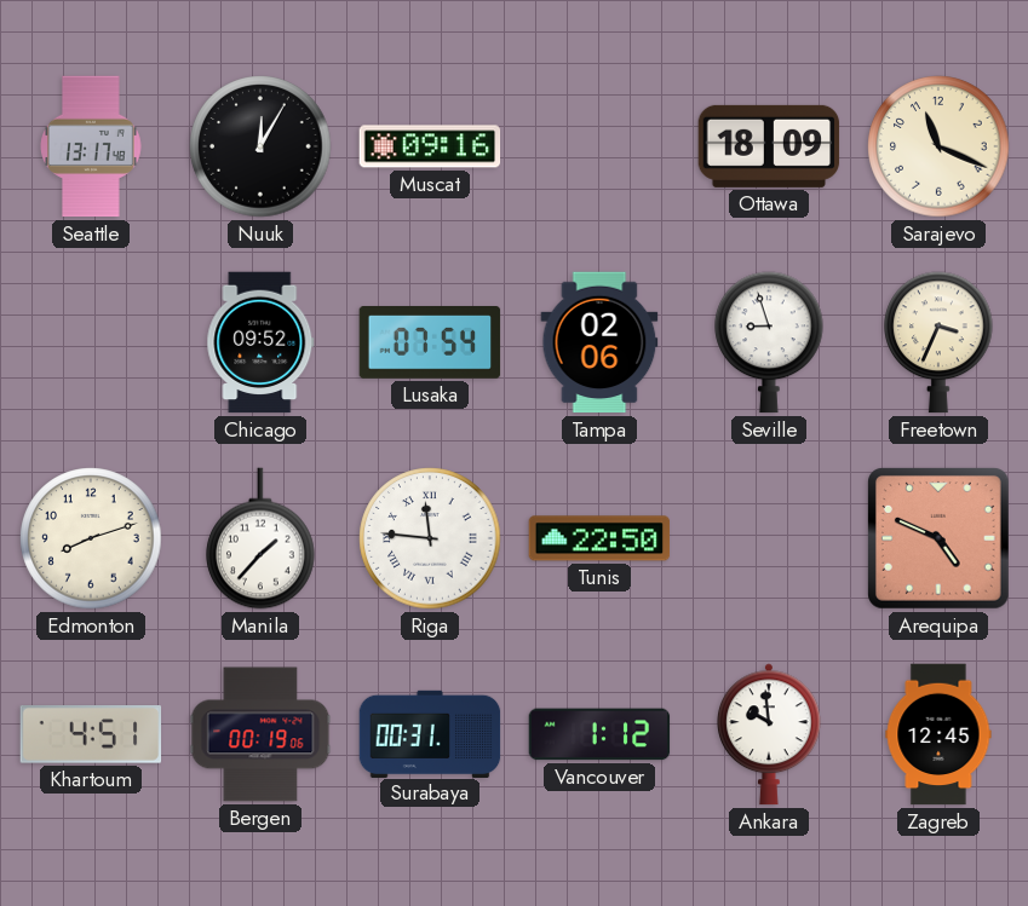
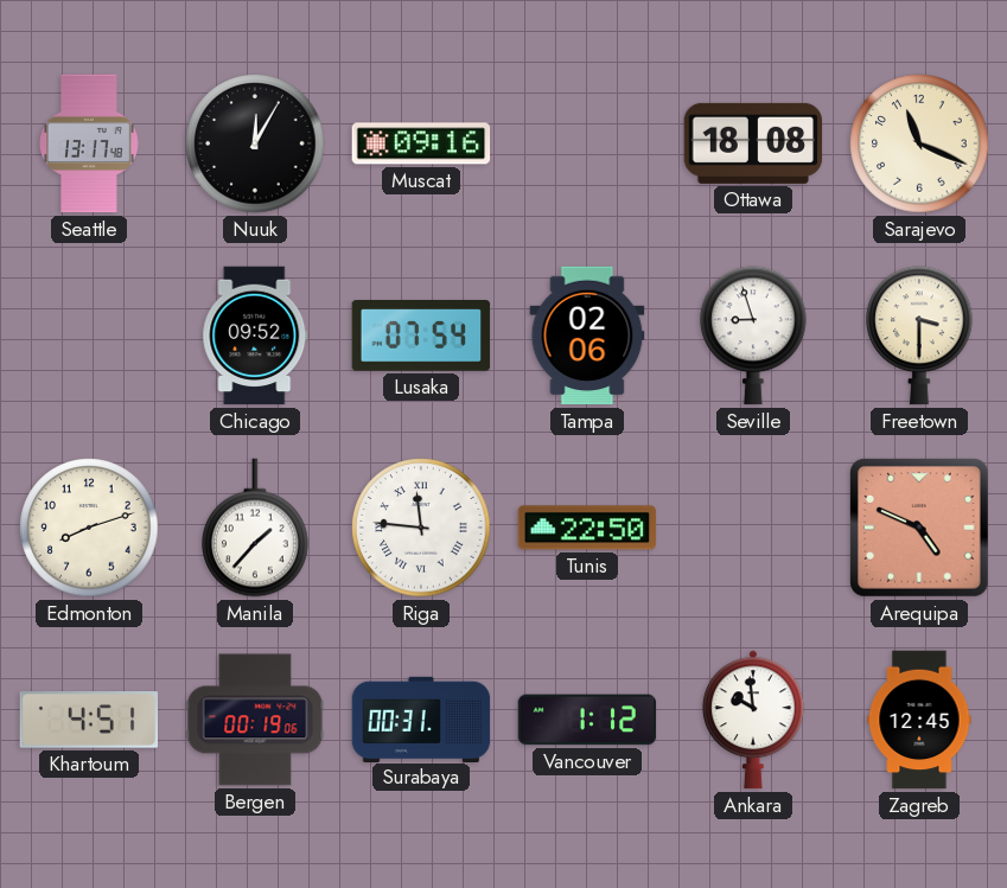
Ottawa: 18:09 -> 18:08 (753, 143)
Freetown: 3:34 -> 3:30 (919, 336)
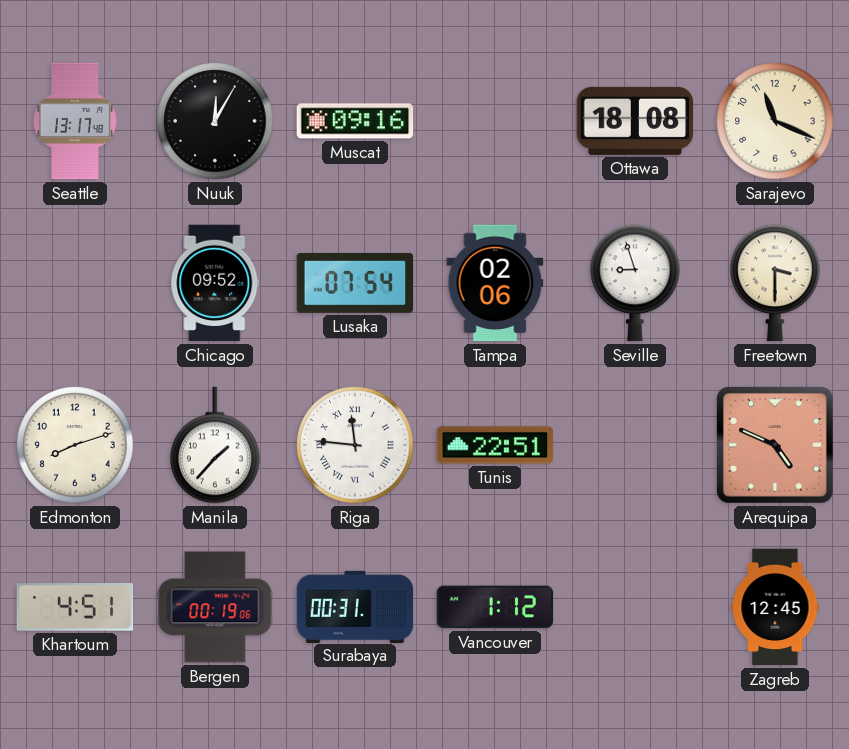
Tunis: 22:50 -> 22:51 (495, 445)
Ankara: 9:59 -> none (754, 720)
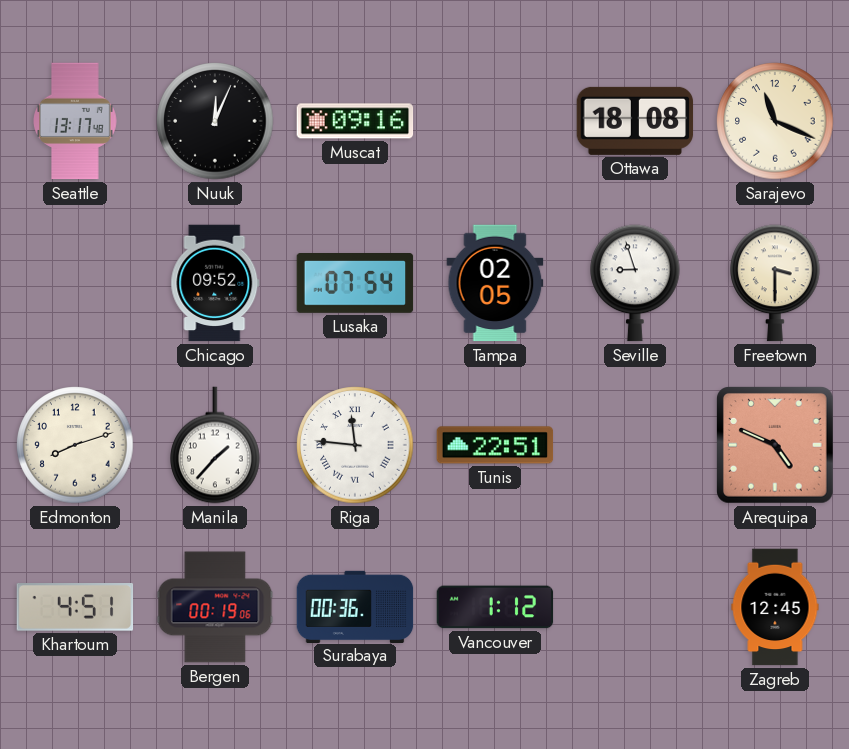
Nuuk: 12:05 -> 12:04 (215, 121)
Tampa: 02:06 -> 02:05 (495, 283)
Surabaya: 00:31 -> 00:36 (355, 606)
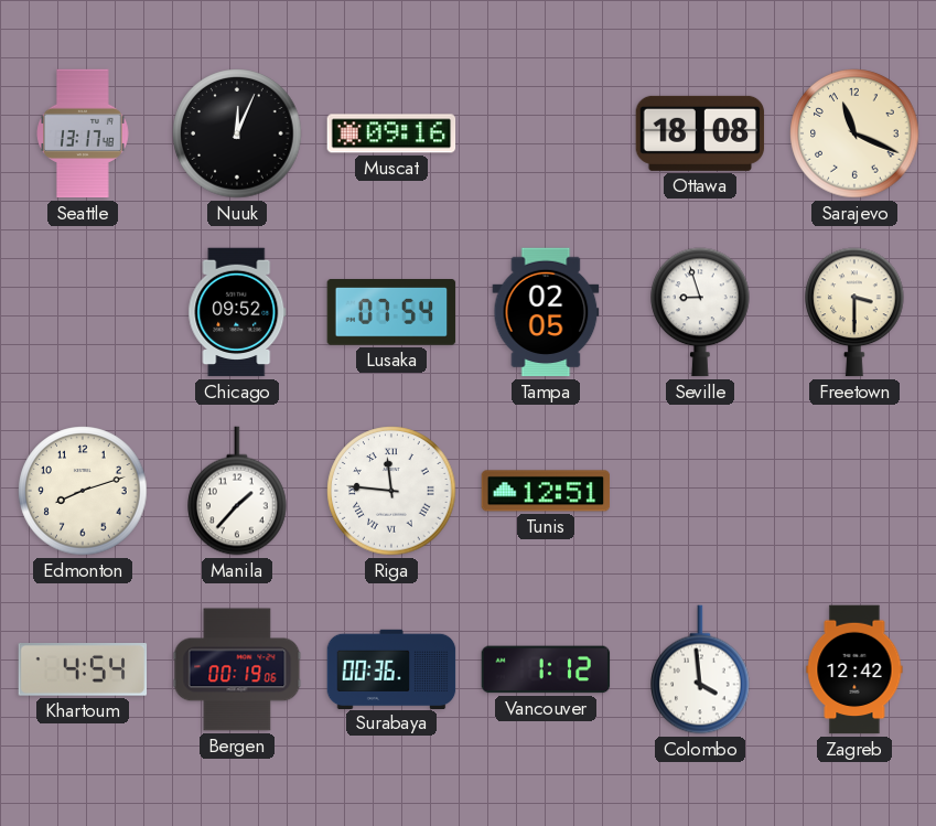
Tunis: 22:51 -> 12:51 (546, 491)
Arequipa: 4:49 -> none (776, 446)
Khartoum: 4:51 -> 4:54 (83, 671)
Colombo: none -> 3:59 (700, 669)
Zagreb: 12:45 -> 12:42 (854, 669)
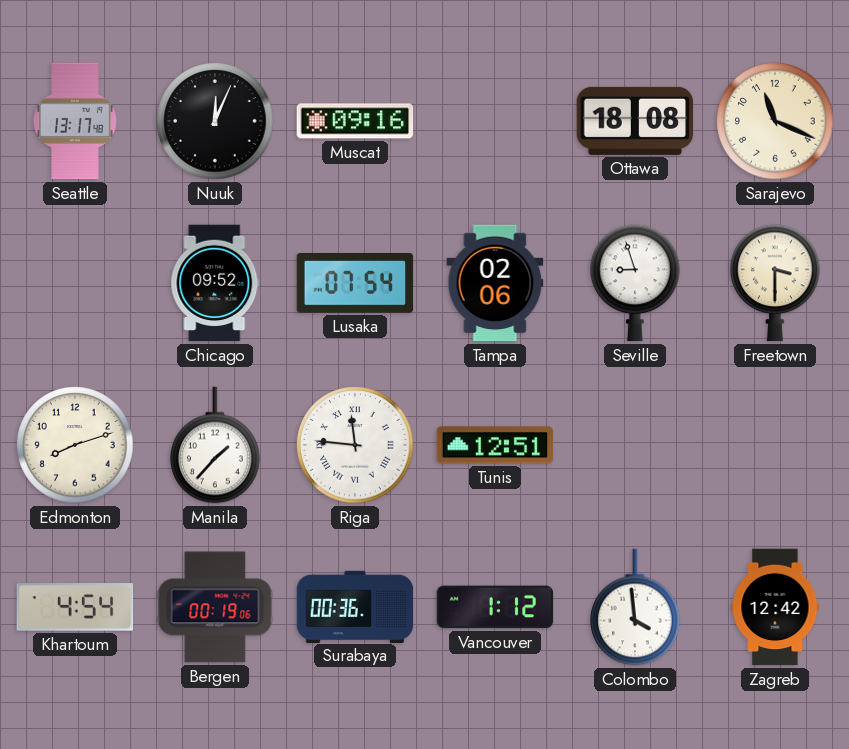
Tampa: 02:05 -> 02:06 (495, 283)
